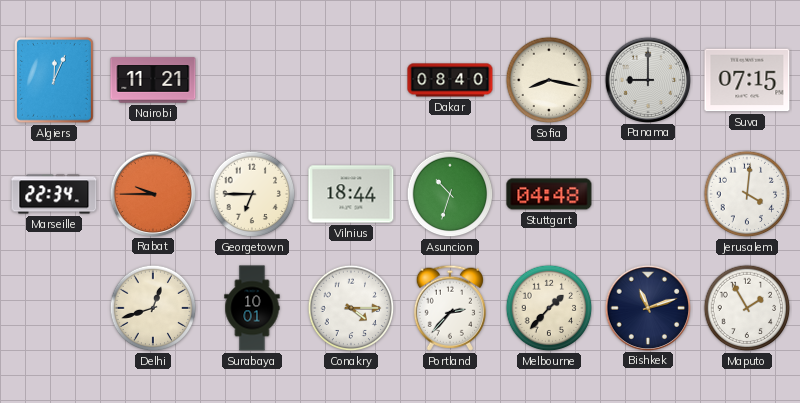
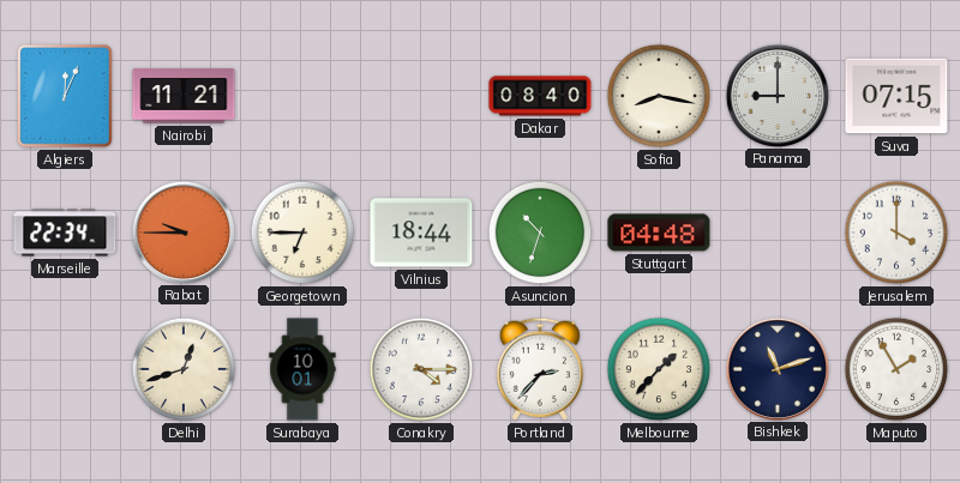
Jerusalem: 4:01 -> 4:00 (896, 233)
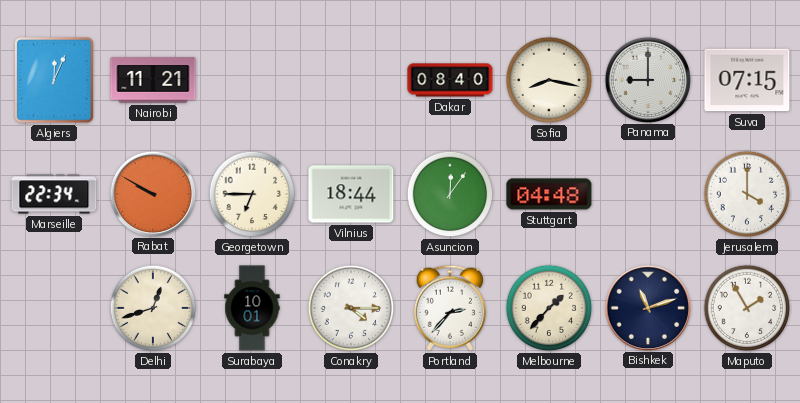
Rabat: 9:45 -> 9:50 (152, 193)
Asuncion: 10:33 -> 12:06 (450, 194)
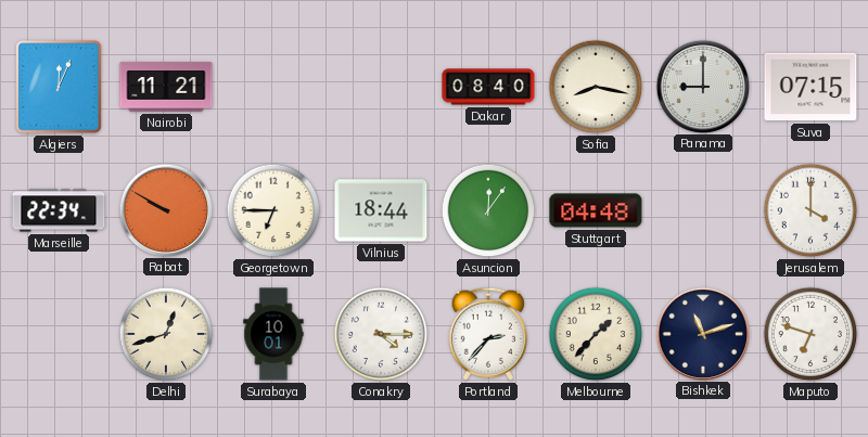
Maputo: 1:55 -> 6:48 (810, 334)
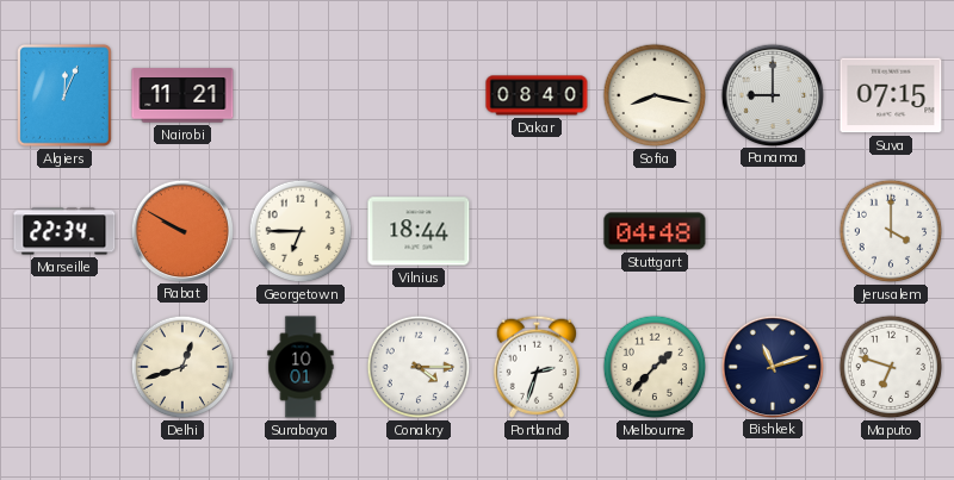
Asuncion: 12:06 -> none (488, 210)
Portland: 2:37 -> 2:33 (537, 367)
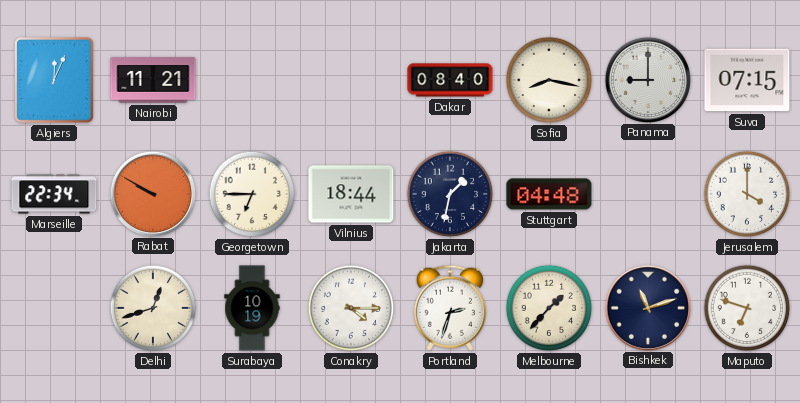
Jakarta: none -> 1:32 (450, 194)
Surabaya: 10:01 -> 10:19 (252, 308)
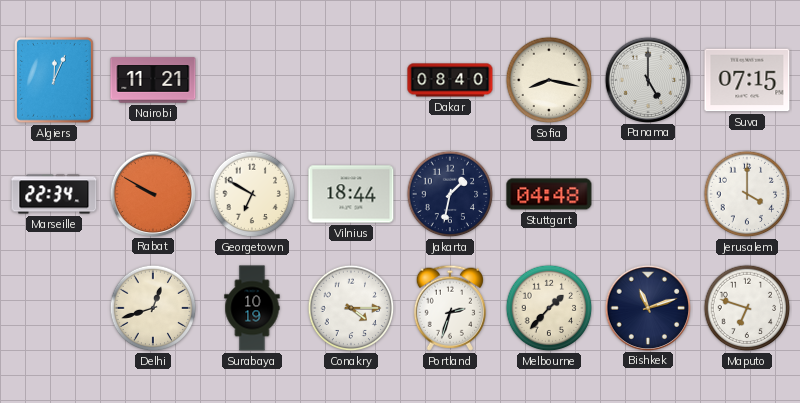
Panama: 9:00 -> 5:00 (647, 79)
Georgetown: 6:45 -> 6:50 (252, 194)
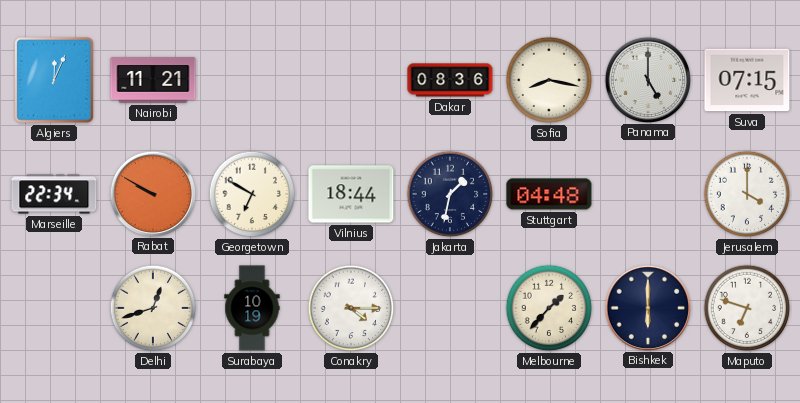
Dakar: 08:40 -> 08:36 (450, 80)
Portland: 2:33 -> none (450, 308)
Bishkek: 11:12 -> 6:00 (647, 307)
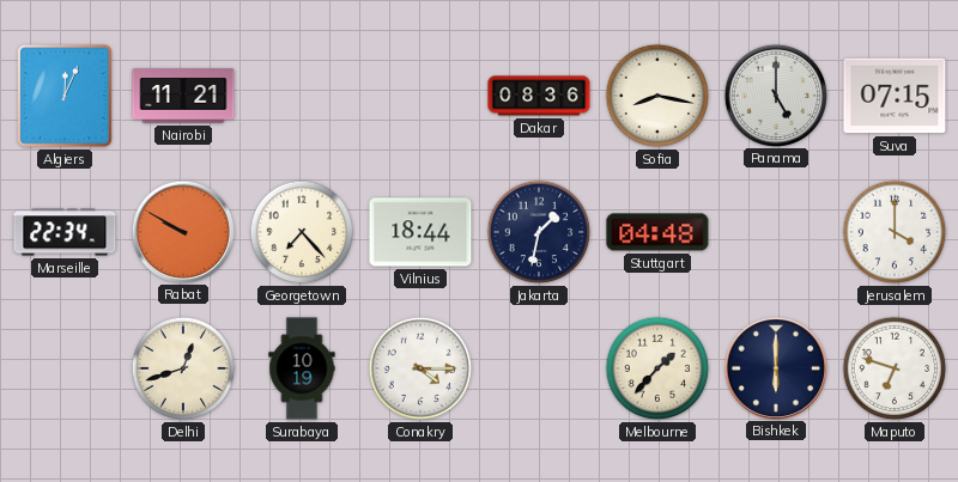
Georgetown: 6:50 -> 7:23 (302, 232)
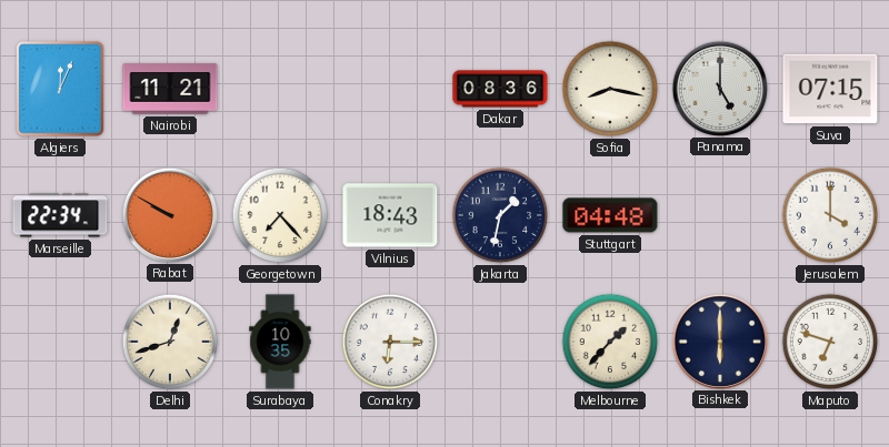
Vilnius: 18:44 -> 18:43 (390, 215)
Surabaya: 10:19 -> 10:35 (280, 342)
Conakry: 4:15 -> 6:15 (390, 342)
